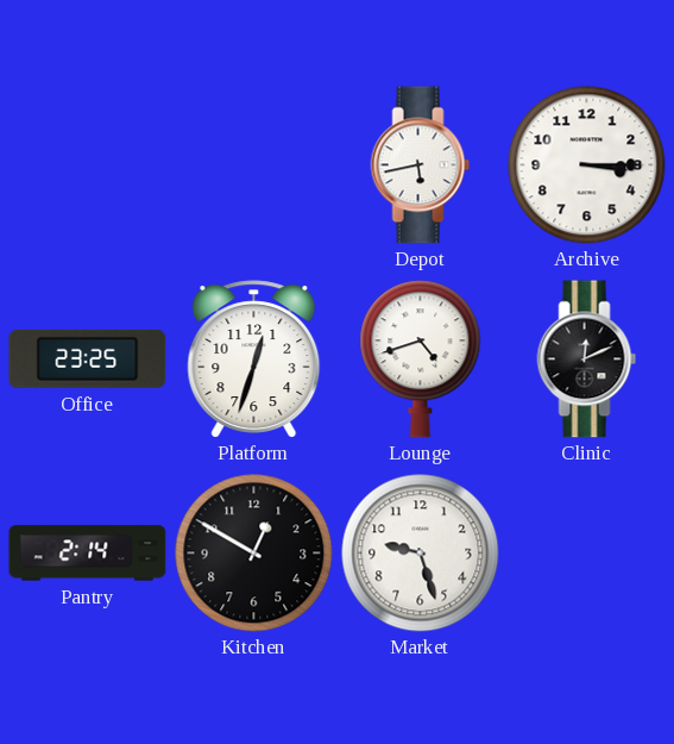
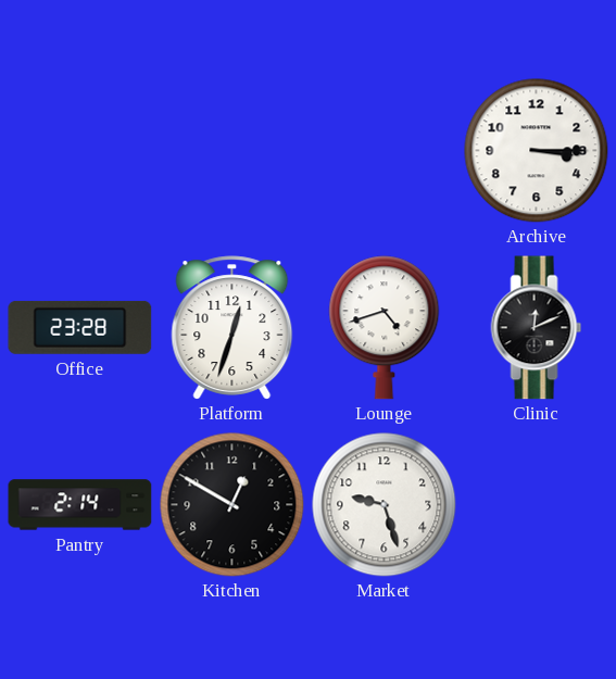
Depot: 5:43 -> none (421, 165)
Office: 23:25 -> 23:28 (80, 327)
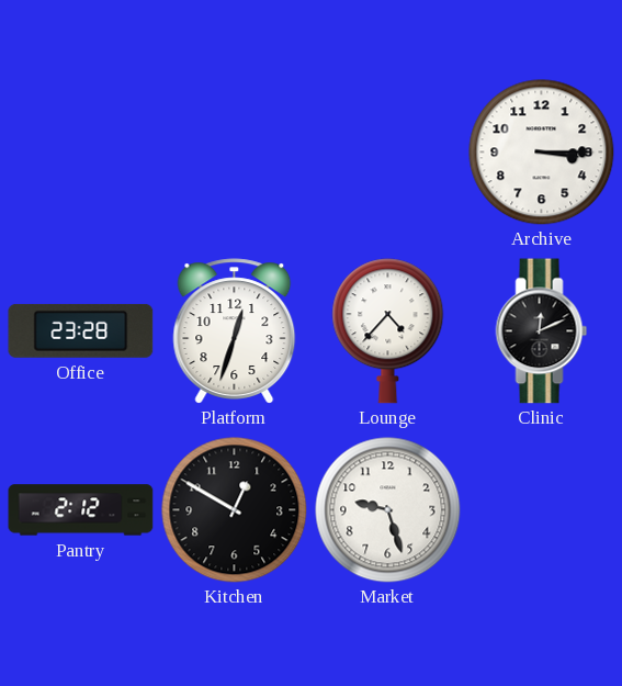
Lounge: 4:42 -> 4:37 (388, 331)
Pantry: 2:14 -> 2:12 (81, 510)
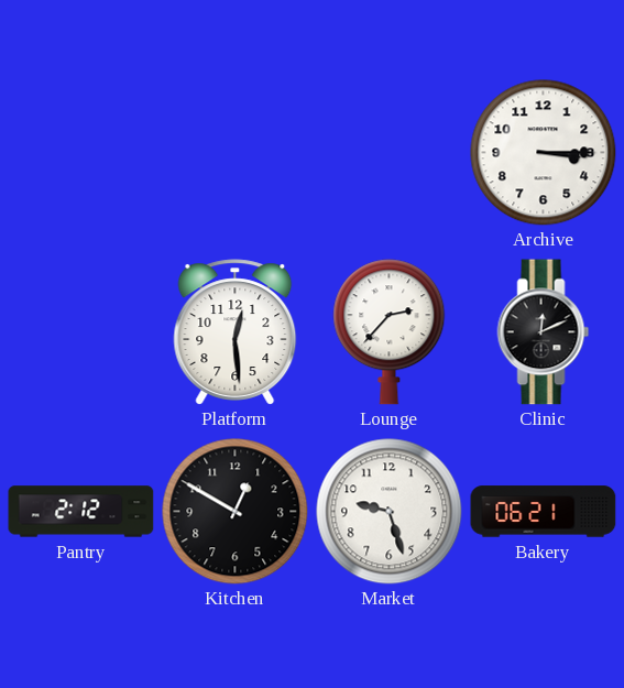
Office: 23:28 -> none (81, 330)
Platform: 12:33 -> 12:29 (236, 332)
Lounge: 4:37 -> 2:37 (390, 332)
Bakery: none -> 06:21 (544, 512)
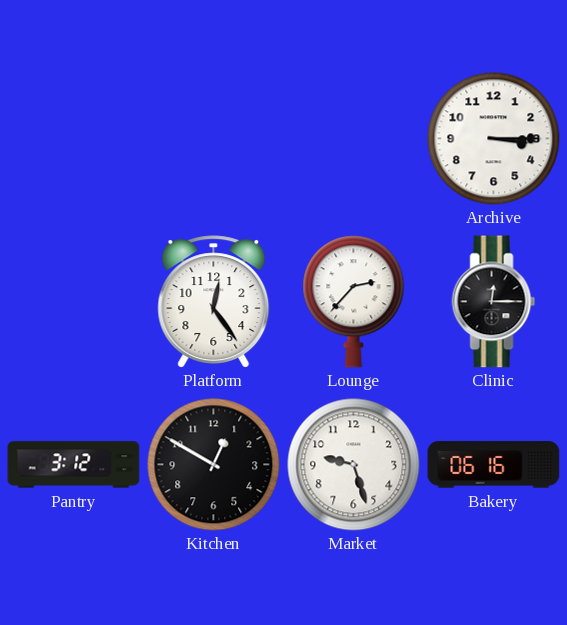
Platform: 12:29 -> 12:24 (214, 302)
Clinic: 12:11 -> 12:15 (494, 302)
Pantry: 2:12 -> 3:12 (74, 465)
Bakery: 06:21 -> 06:16 (494, 465)
